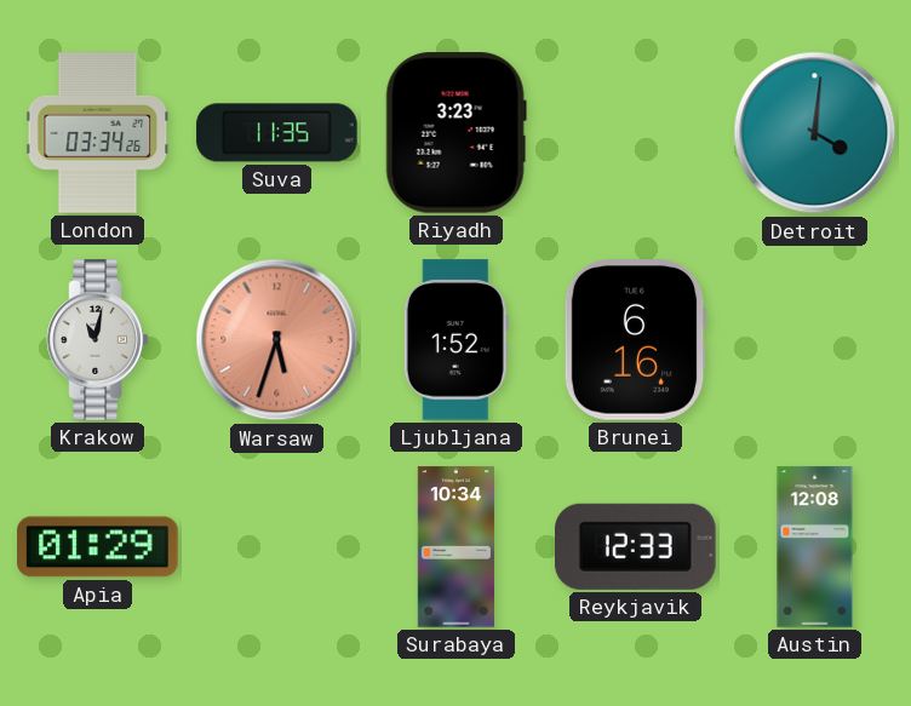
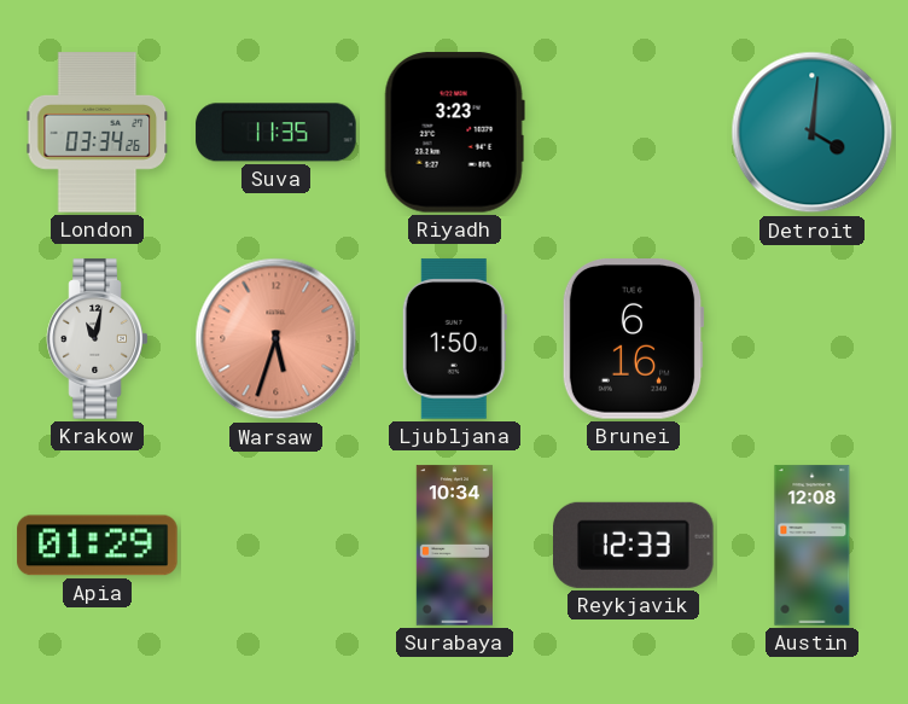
Ljubljana: 1:52 -> 1:50 (454, 339)
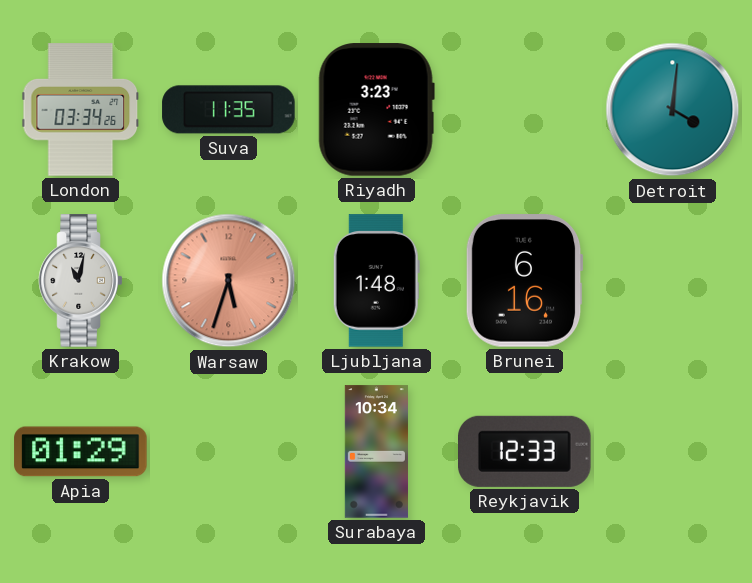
Ljubljana: 1:50 -> 1:48 (376, 281)
Austin: 12:08 -> none (813, 546)
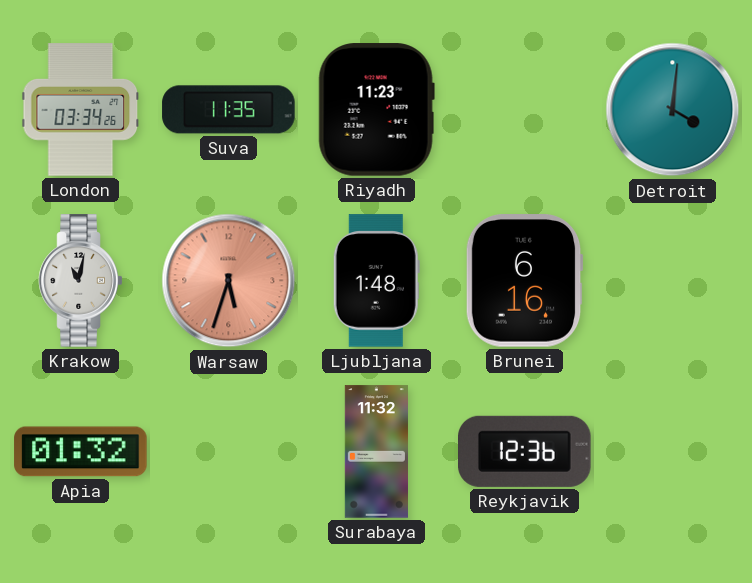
Riyadh: 3:23 -> 11:23 (376, 110)
Apia: 01:29 -> 01:32 (81, 452)
Surabaya: 10:34 -> 11:32 (376, 452)
Reykjavik: 12:33 -> 12:36 (525, 451)
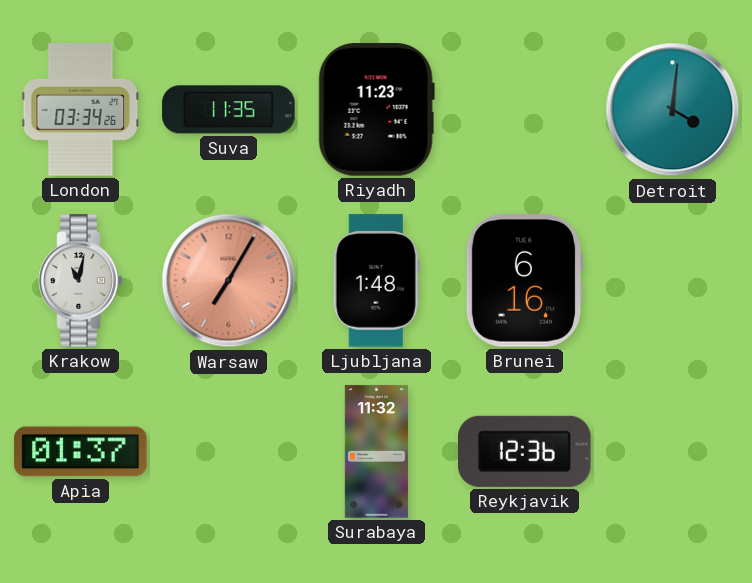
Warsaw: 5:33 -> 7:05 (229, 281)
Apia: 01:32 -> 01:37 (81, 452)
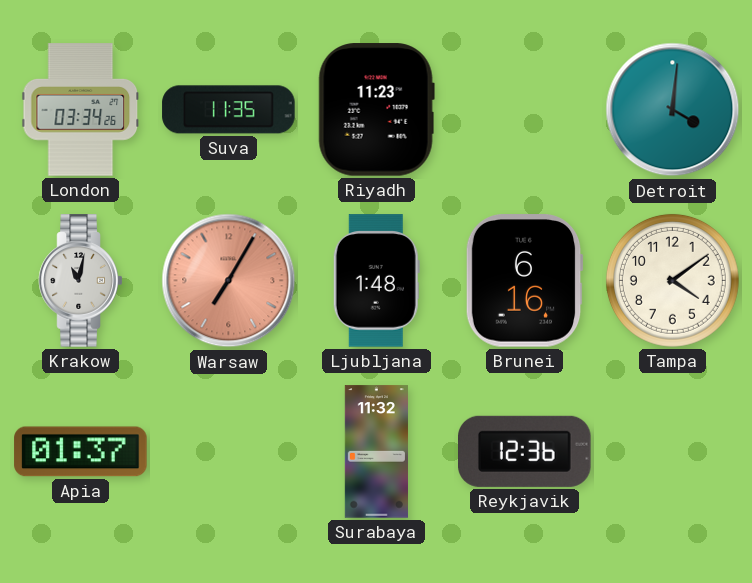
Tampa: none -> 4:09 (672, 280)
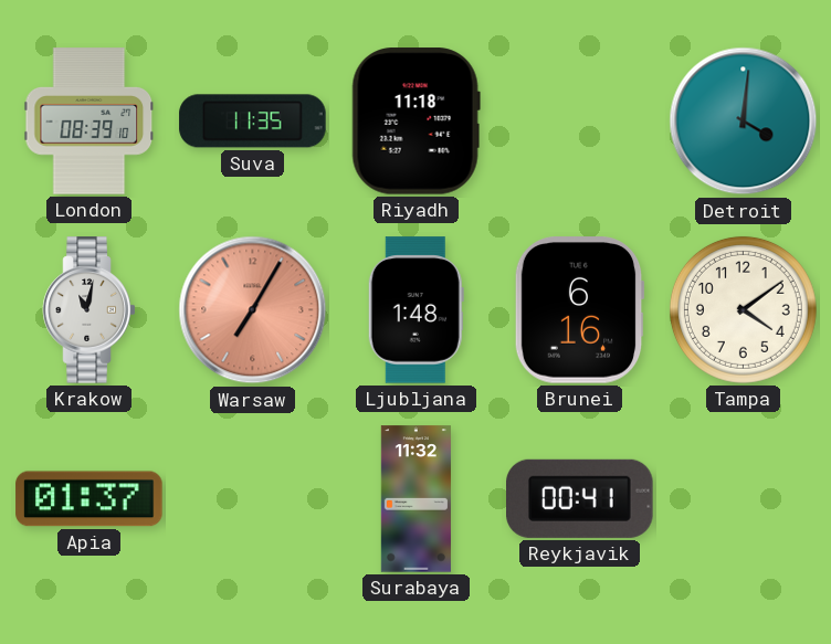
London: 03:34 -> 08:39 (90, 122)
Riyadh: 11:23 -> 11:18 (415, 122)
Reykjavik: 12:36 -> 00:41 (580, 498)
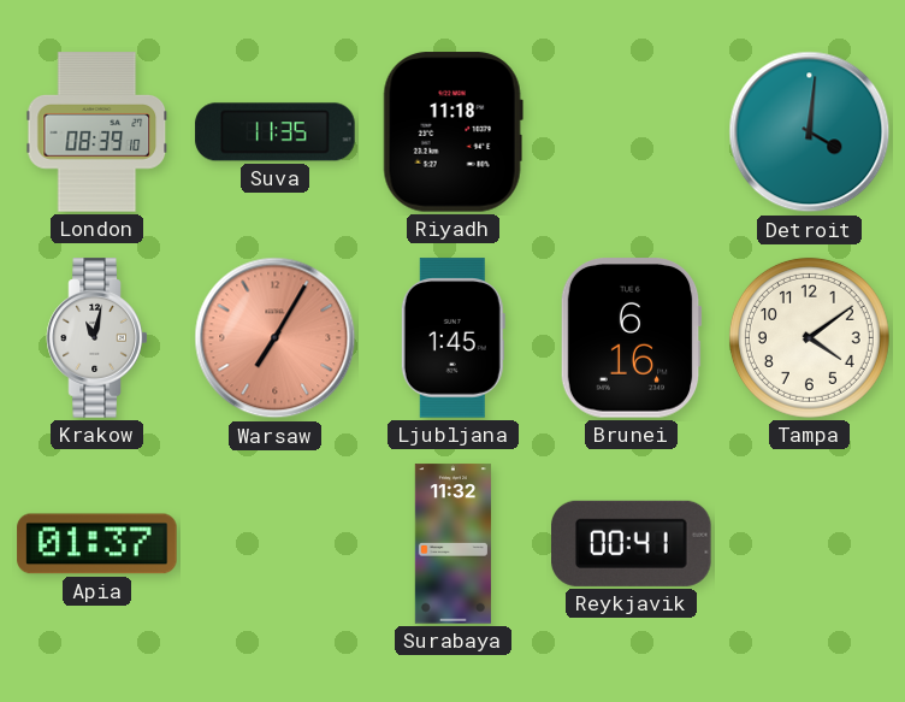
Ljubljana: 1:48 -> 1:45 (452, 338)
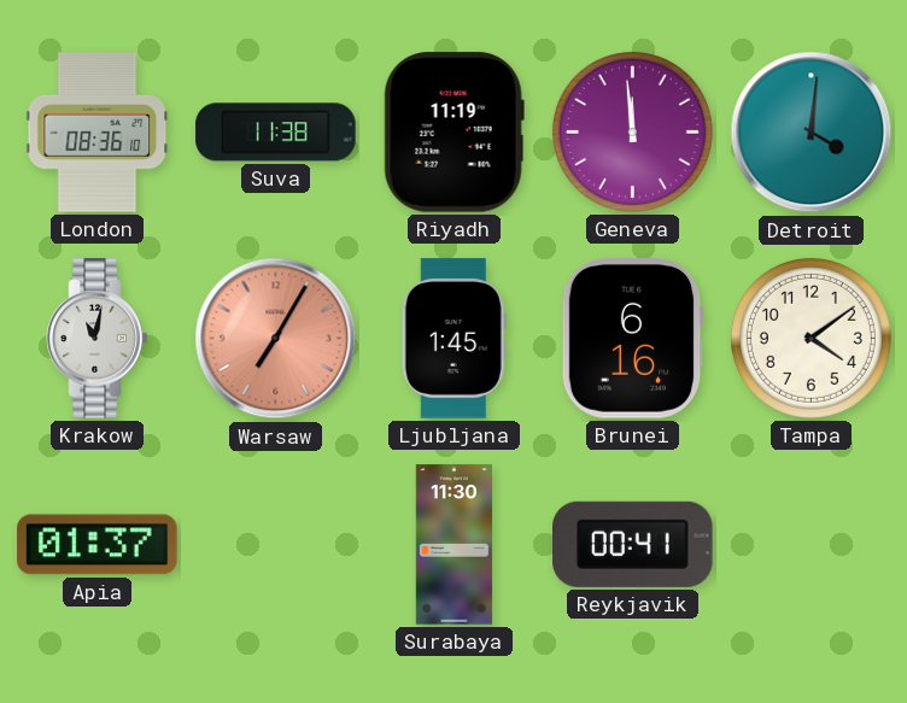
London: 08:39 -> 08:36 (98, 133)
Suva: 11:35 -> 11:38 (276, 133)
Riyadh: 11:18 -> 11:19 (453, 133)
Geneva: none -> 11:59 (632, 131)
Surabaya: 11:32 -> 11:30 (453, 545)
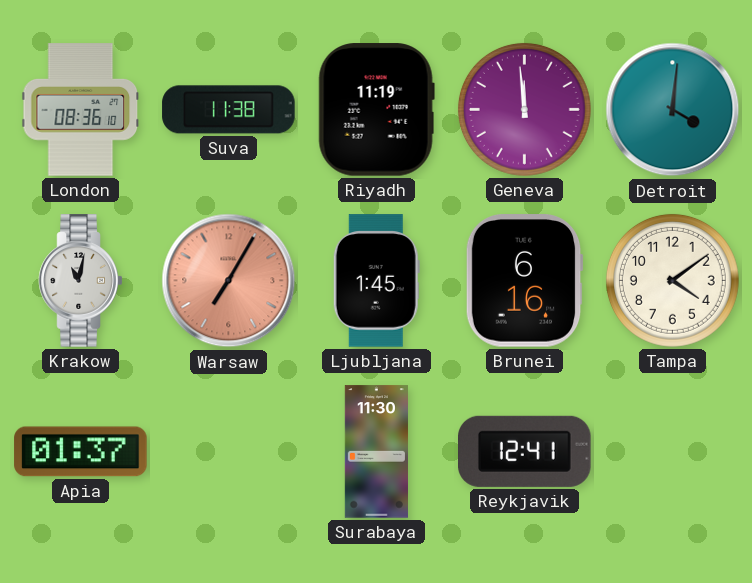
Reykjavik: 00:41 -> 12:41 (525, 451)
